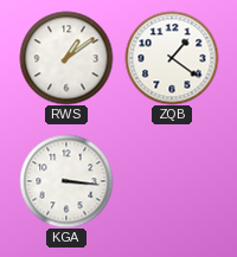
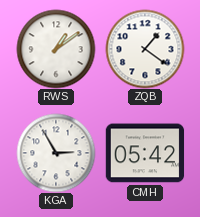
KGA: 3:16 -> 2:55 (56, 153)
CMH: none -> 05:42 (145, 153)
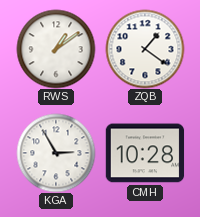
CMH: 05:42 -> 10:28 (145, 153)
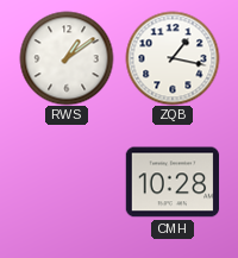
ZQB: 1:21 -> 1:17 (173, 58)
KGA: 2:55 -> none (56, 153)
